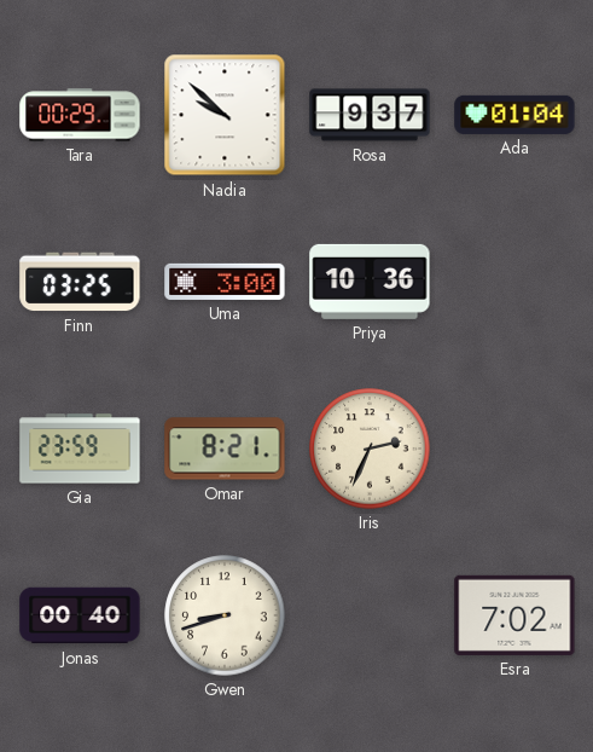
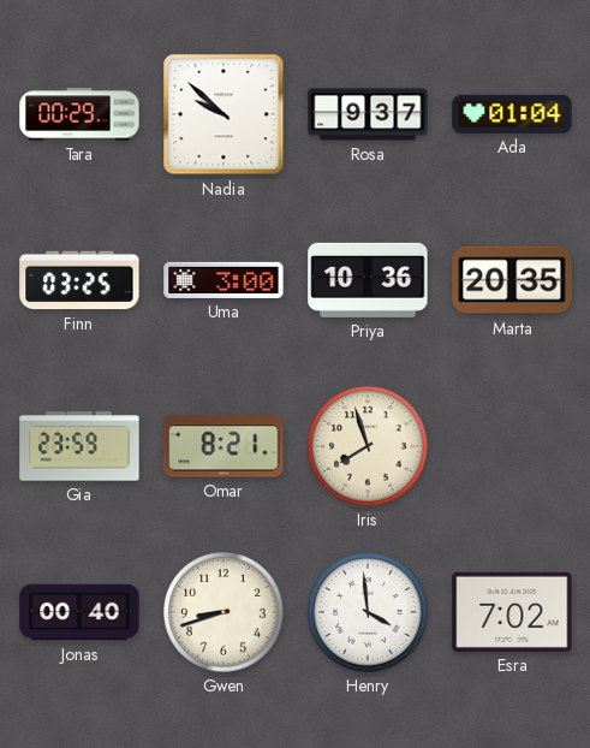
Marta: none -> 20:35 (512, 280)
Iris: 2:34 -> 7:57 (368, 446)
Henry: none -> 3:59 (368, 612)
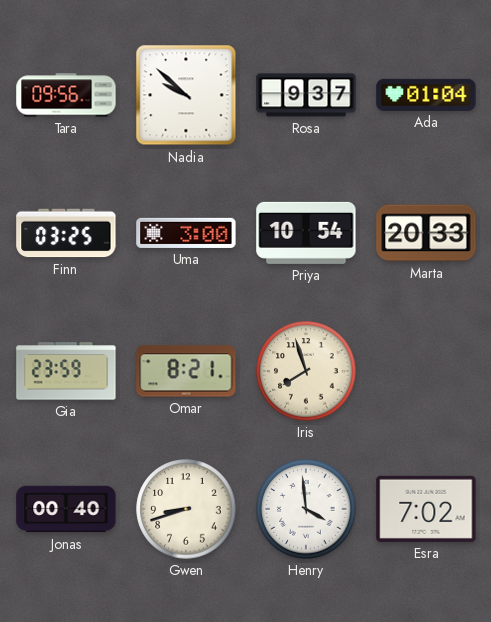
Tara: 00:29 -> 09:56 (66, 95)
Priya: 10:36 -> 10:54 (306, 233)
Marta: 20:35 -> 20:33 (426, 233)
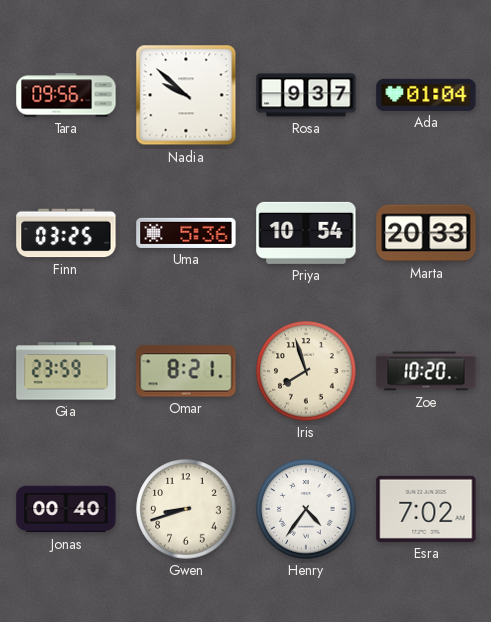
Uma: 3:00 -> 5:36 (186, 233)
Zoe: none -> 10:20 (426, 371)
Henry: 3:59 -> 4:36 (306, 509)
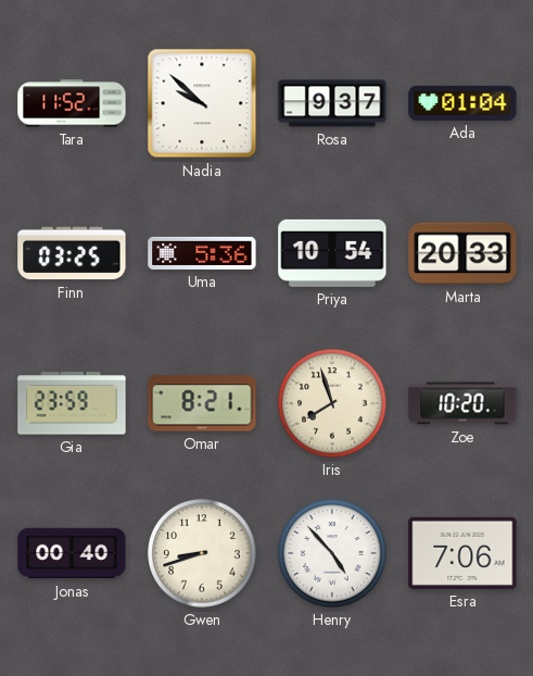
Tara: 09:56 -> 11:52 (72, 103)
Henry: 4:36 -> 4:53 (332, 553)
Esra: 7:02 -> 7:06 (462, 553)
